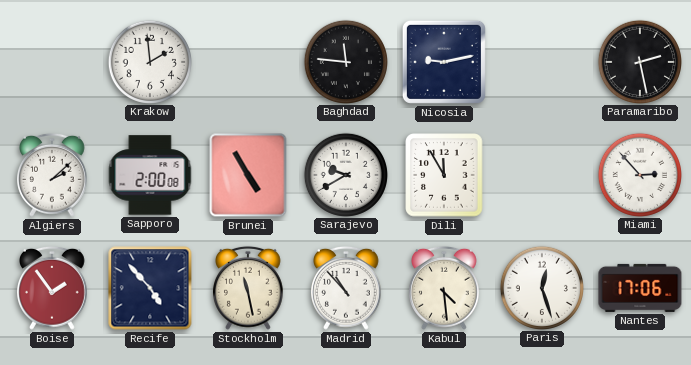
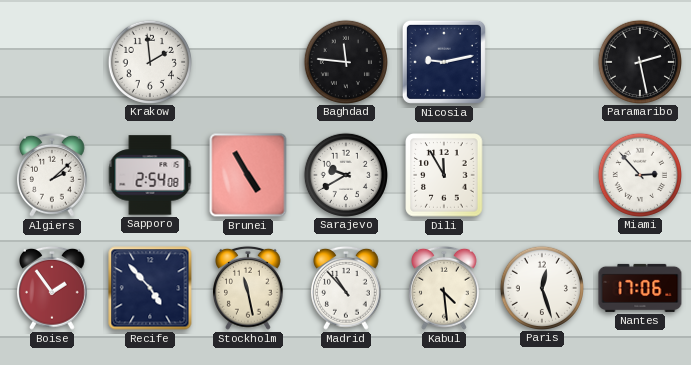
Sapporo: 2:00 -> 2:54 (150, 175)
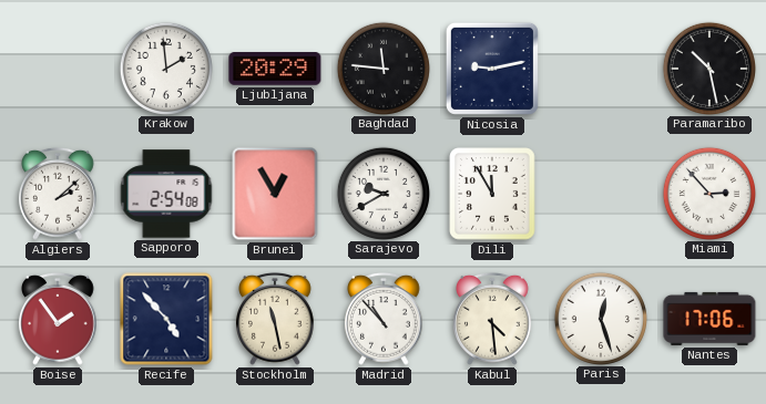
Ljubljana: none -> 20:29 (275, 70)
Paramaribo: 2:28 -> 10:28 (708, 68)
Brunei: 4:55 -> 12:55 (275, 194)
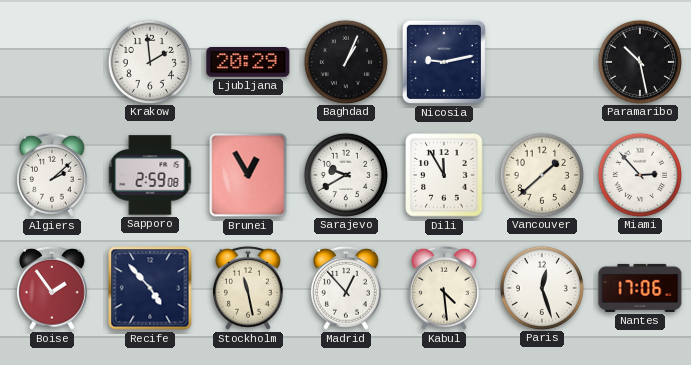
Baghdad: 11:46 -> 1:04 (345, 61)
Sapporo: 2:54 -> 2:59 (150, 175)
Vancouver: none -> 1:38 (541, 174)
Madrid: 10:53 -> 12:53 (347, 288)
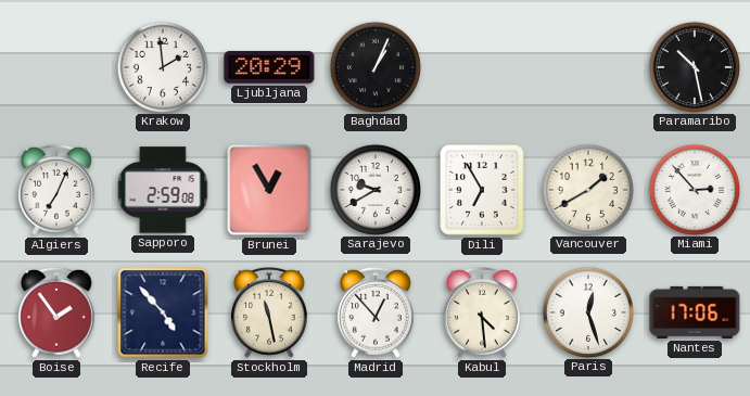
Nicosia: 9:13 -> none (444, 62)
Algiers: 2:08 -> 7:04 (58, 190)
Dili: 11:55 -> 6:55 (482, 190)
Vancouver: 1:38 -> 1:40 (587, 189)
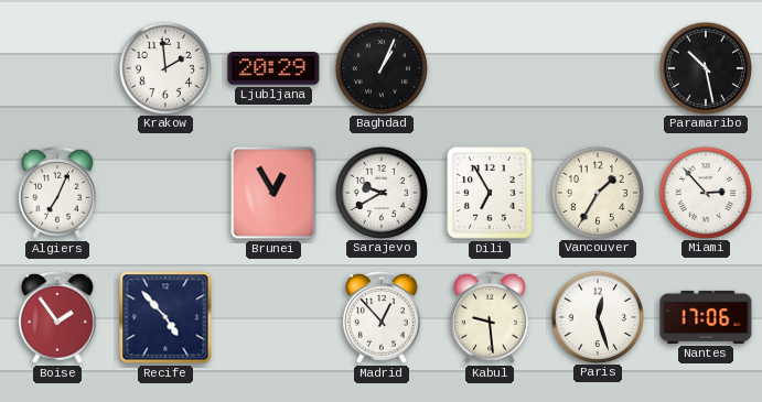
Sapporo: 2:59 -> none (163, 190)
Vancouver: 1:40 -> 1:35 (597, 192)
Stockholm: 11:28 -> none (270, 312)
Kabul: 4:29 -> 9:29 (491, 317)
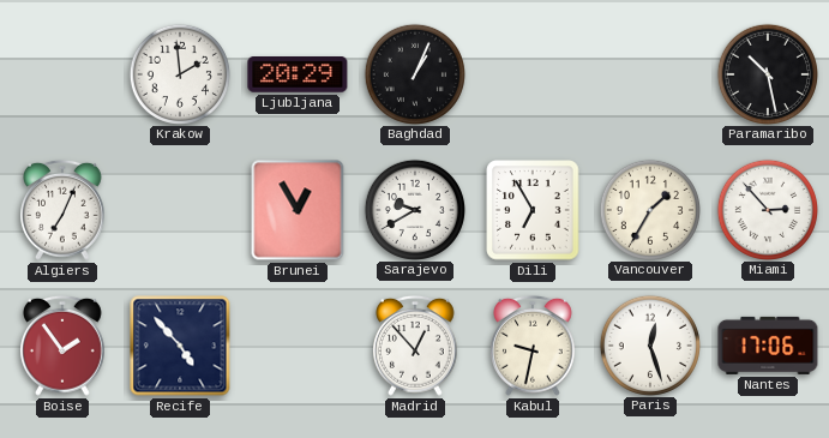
Kabul: 9:29 -> 9:32 (534, 346)
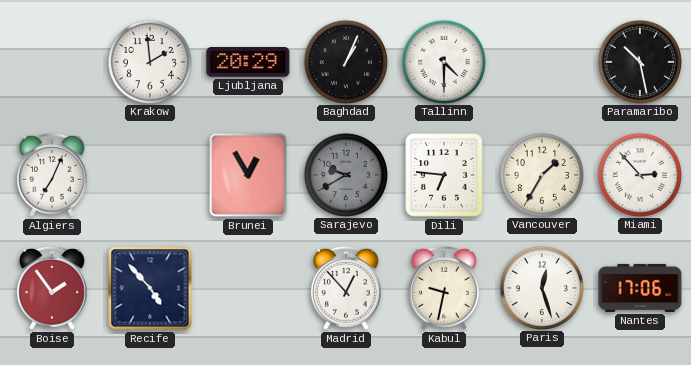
Tallinn: none -> 4:30 (443, 61)
Sarajevo dial: white -> grey (345, 174)
Dili: 6:55 -> 6:46 (444, 175)
